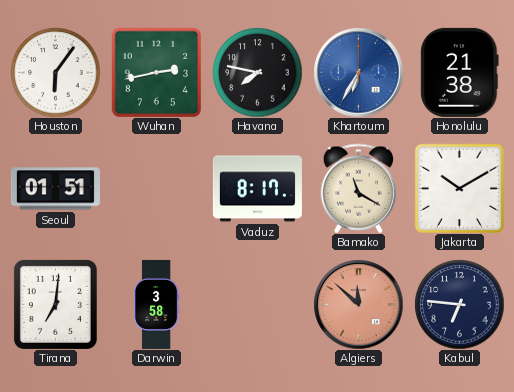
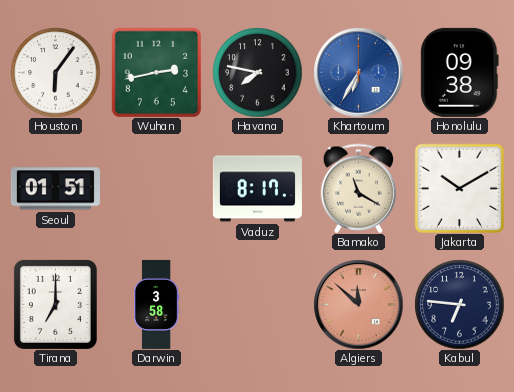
Honolulu: 21:38 -> 09:38 (460, 72)
Tirana: 7:01 -> 7:00 (55, 304)
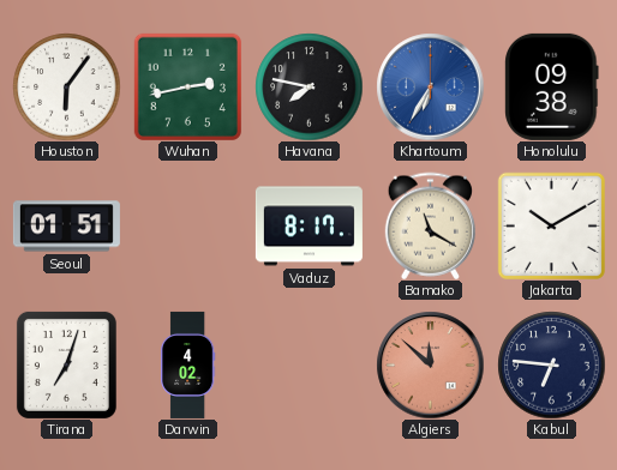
Tirana: 7:00 -> 7:03 (66, 364)
Darwin: 3:58 -> 4:02 (187, 364)
